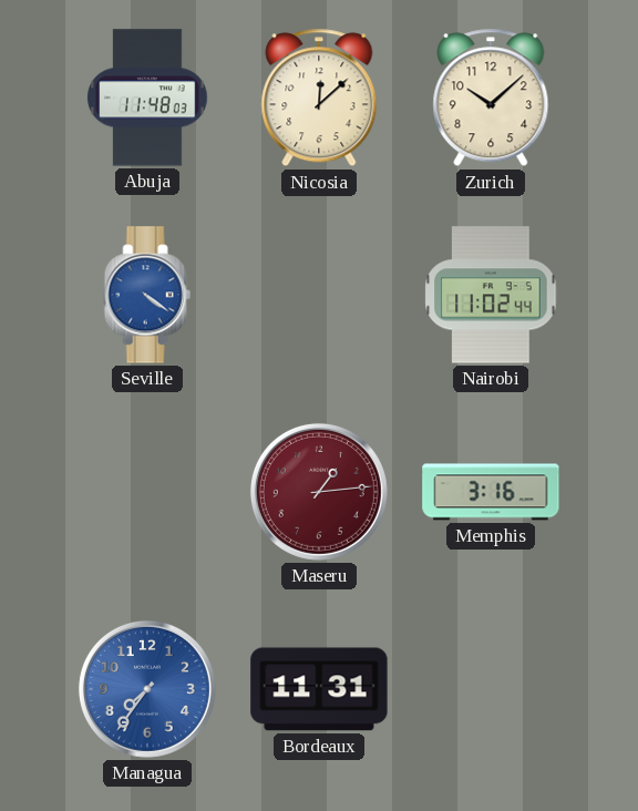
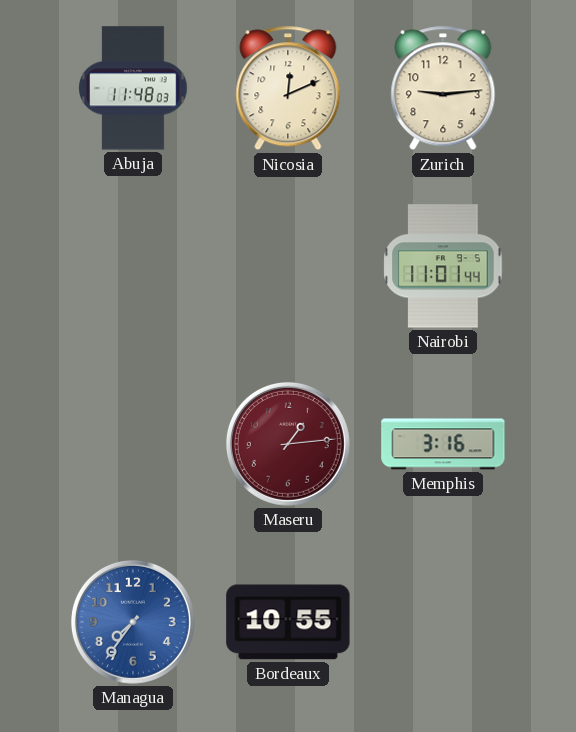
Nicosia: 12:08 -> 12:11 (288, 88)
Zurich: 10:08 -> 9:14 (443, 88)
Seville: 4:21 -> none (147, 295)
Nairobi: 11:02 -> 11:01 (443, 266)
Bordeaux: 11:31 -> 10:55 (288, 622)
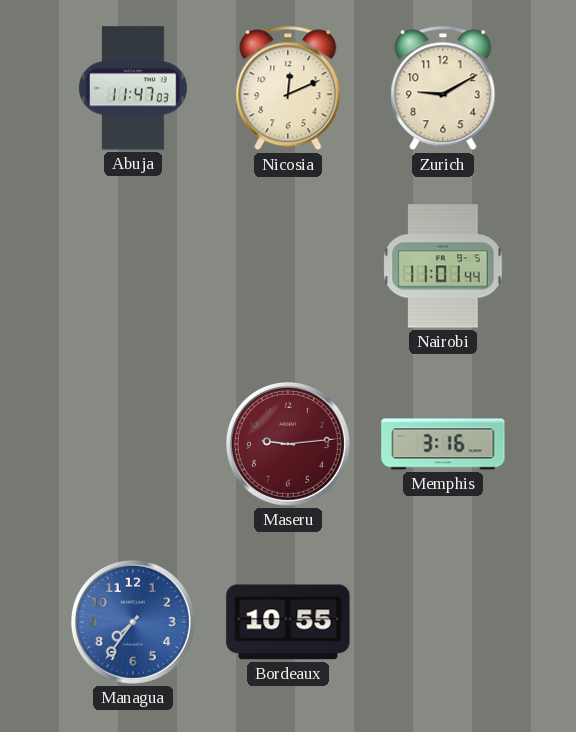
Abuja: 11:48 -> 11:47 (133, 88)
Zurich: 9:14 -> 9:10 (443, 88)
Maseru: 1:14 -> 9:14 (288, 444)
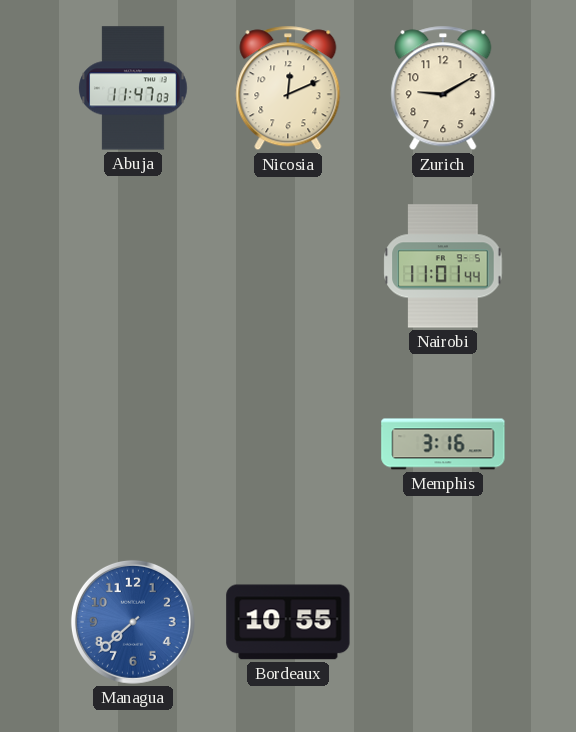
Maseru: 9:14 -> none (288, 444)
Managua: 7:36 -> 7:38 (133, 622)
